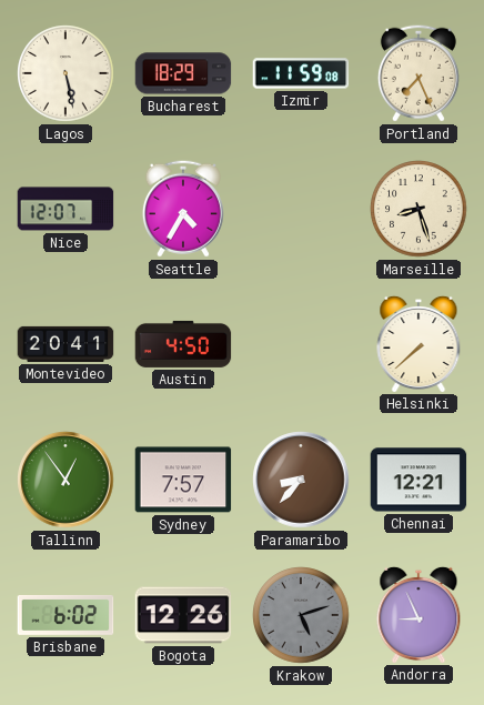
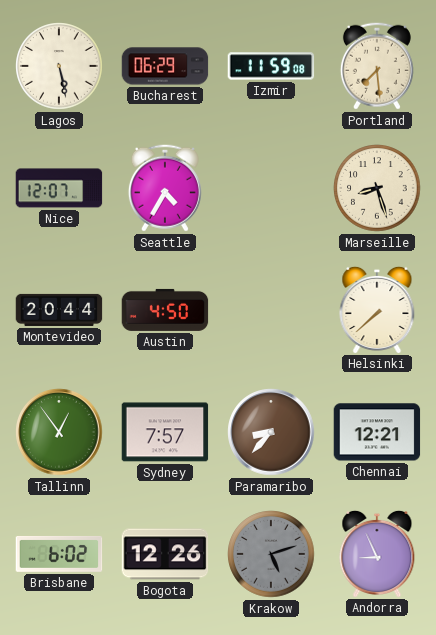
Bucharest: 18:29 -> 06:29 (165, 66)
Portland: 7:26 -> 7:29 (377, 66)
Montevideo: 20:41 -> 20:44 (59, 310)
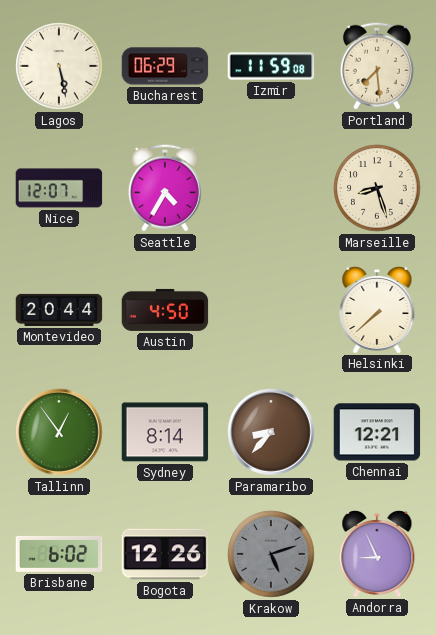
Sydney: 7:57 -> 8:14 (165, 432)
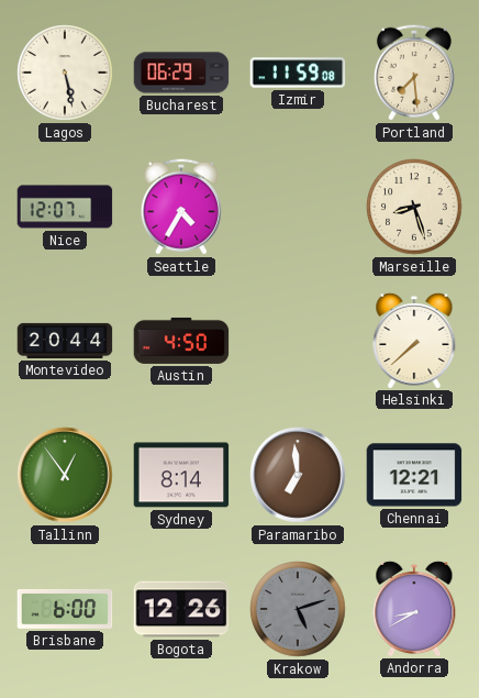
Paramaribo: 8:37 -> 6:59 (298, 475)
Brisbane: 6:02 -> 6:00 (65, 609)
Andorra: 8:56 -> 8:40 (414, 608)
